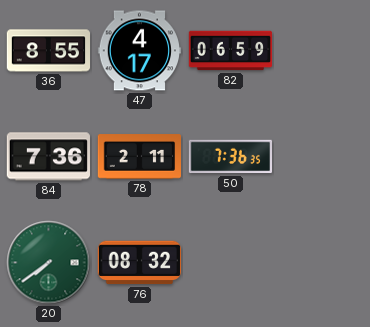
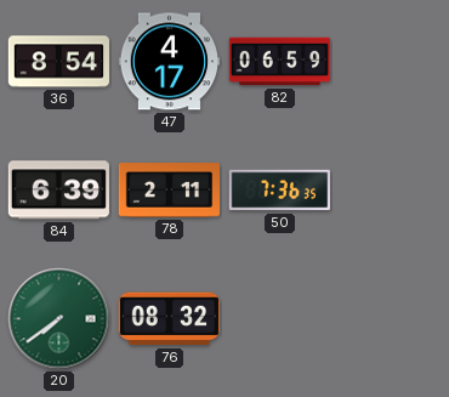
36: 8:55 -> 8:54 (59, 62)
84: 7:36 -> 6:39 (58, 191)
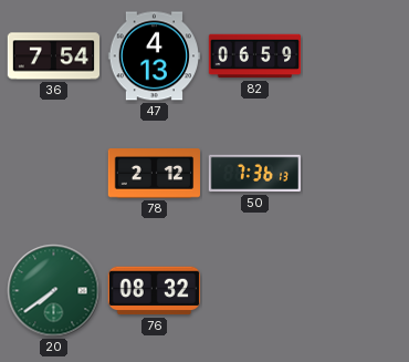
36: 8:54 -> 7:54 (54, 56)
47: 4:17 -> 4:13 (154, 56)
84: 6:39 -> none (58, 191)
78: 2:11 -> 2:12 (154, 174)
50: 7:36:35 -> 7:36:13 (254, 174)
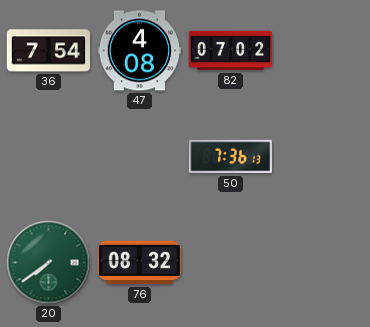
47: 4:13 -> 4:08 (139, 51)
82: 06:59 -> 07:02 (231, 51)
78: 2:12 -> none (154, 174)
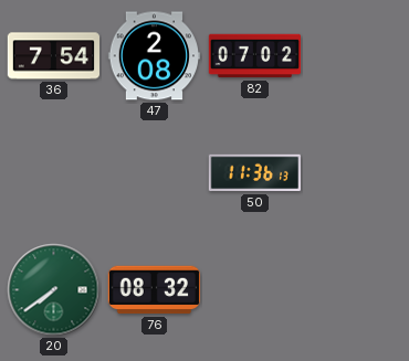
47: 4:08 -> 2:08 (154, 56)
50: 7:36 -> 11:36 (254, 173)
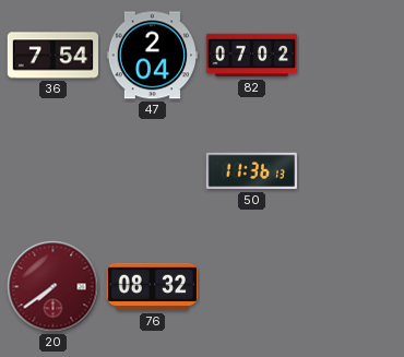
47: 2:08 -> 2:04 (152, 56)
20 dial: green -> burgundy (54, 287)
